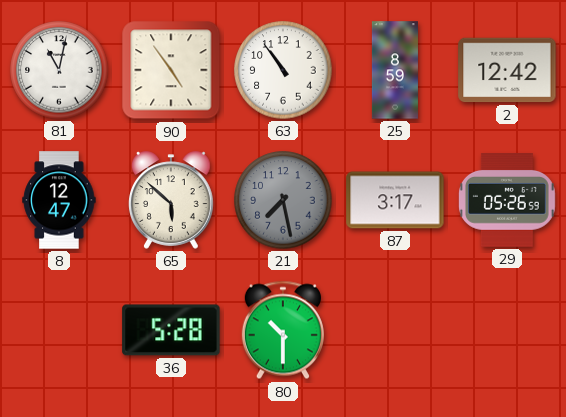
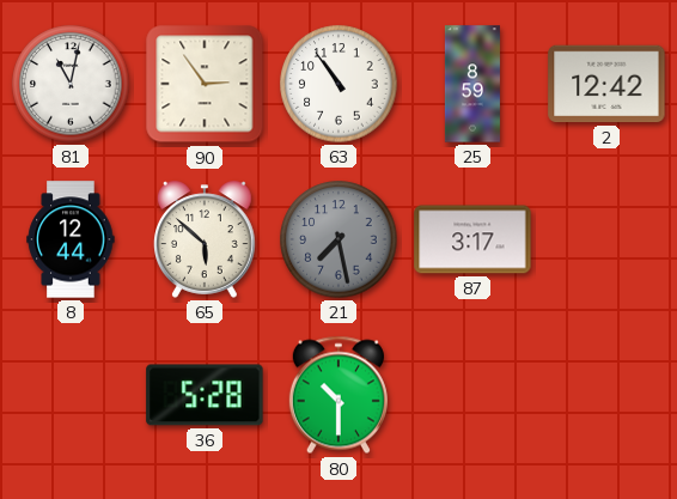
90: 4:54 -> 2:54 (205, 84)
8: 12:47 -> 12:44 (71, 239)
29: 05:26 -> none (507, 201)
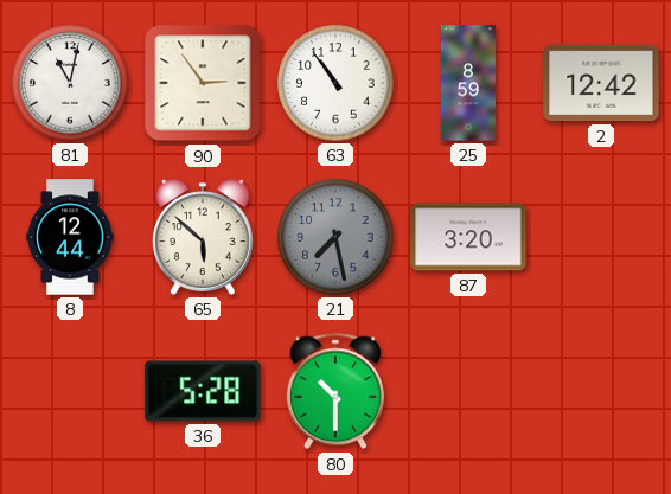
87: 3:17 -> 3:20 (468, 237)
